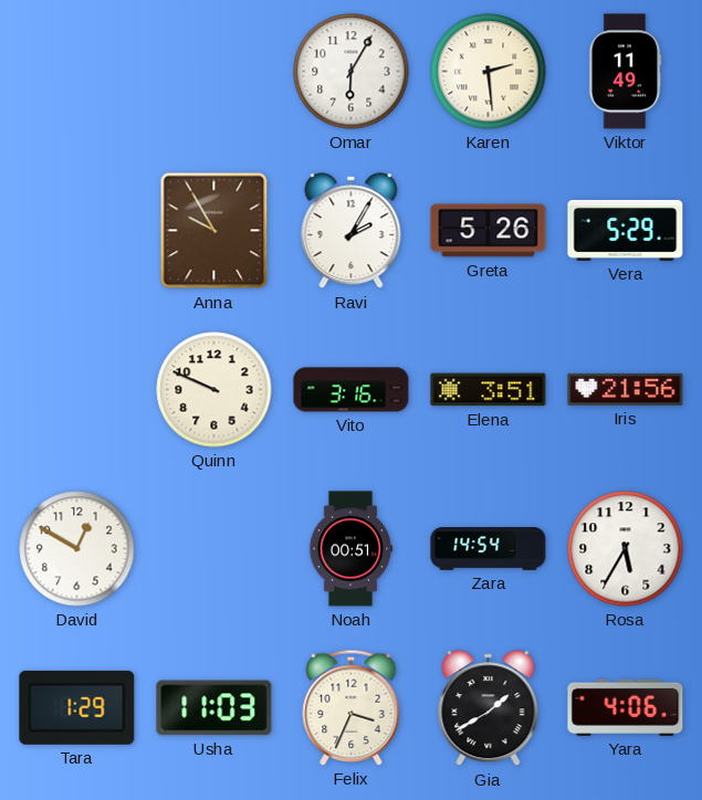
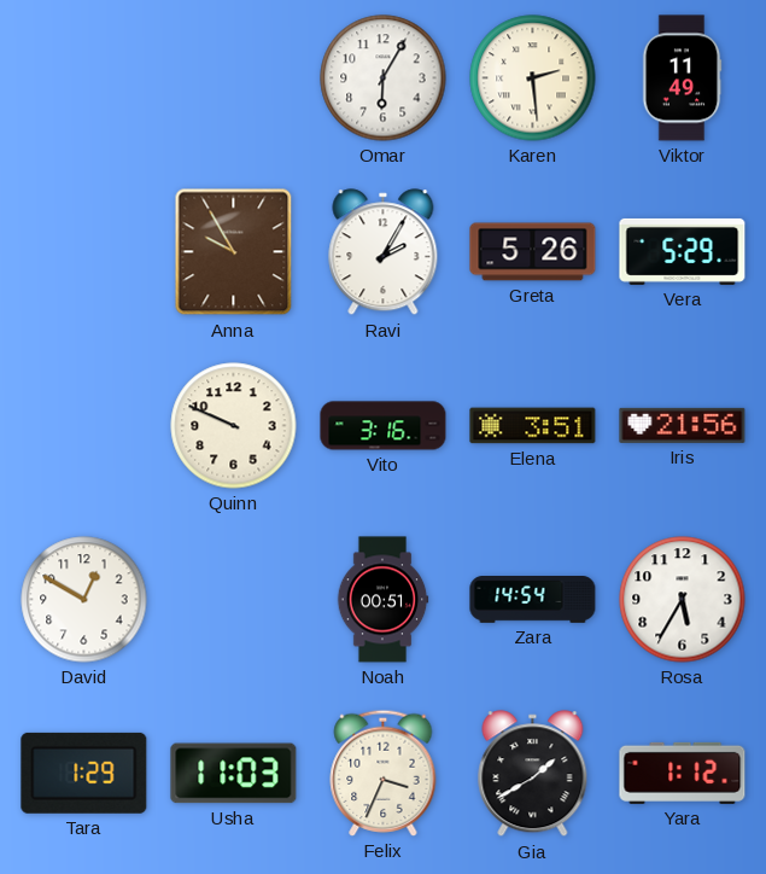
Yara: 4:06 -> 1:12 (683, 773)
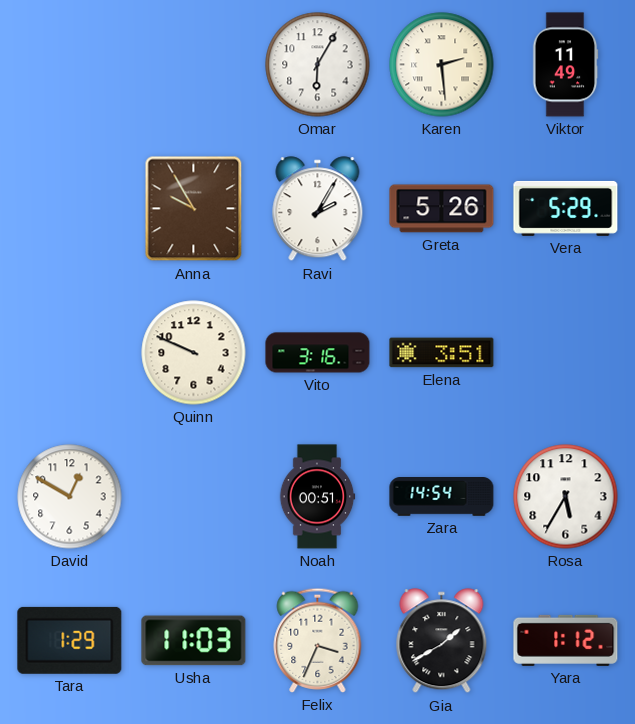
Iris: 21:56 -> none (683, 425)
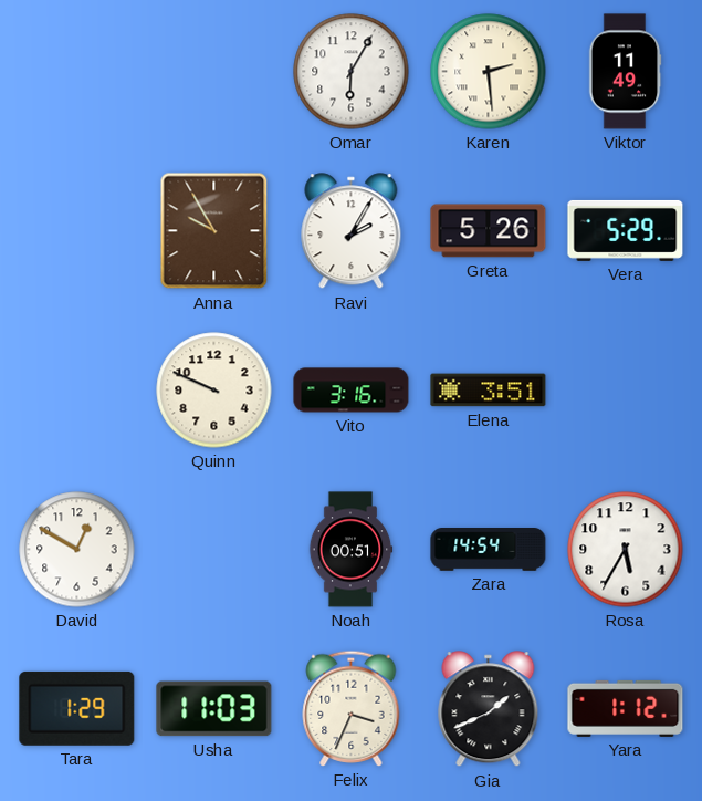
Gia: 1:40 -> 1:41 (489, 709)
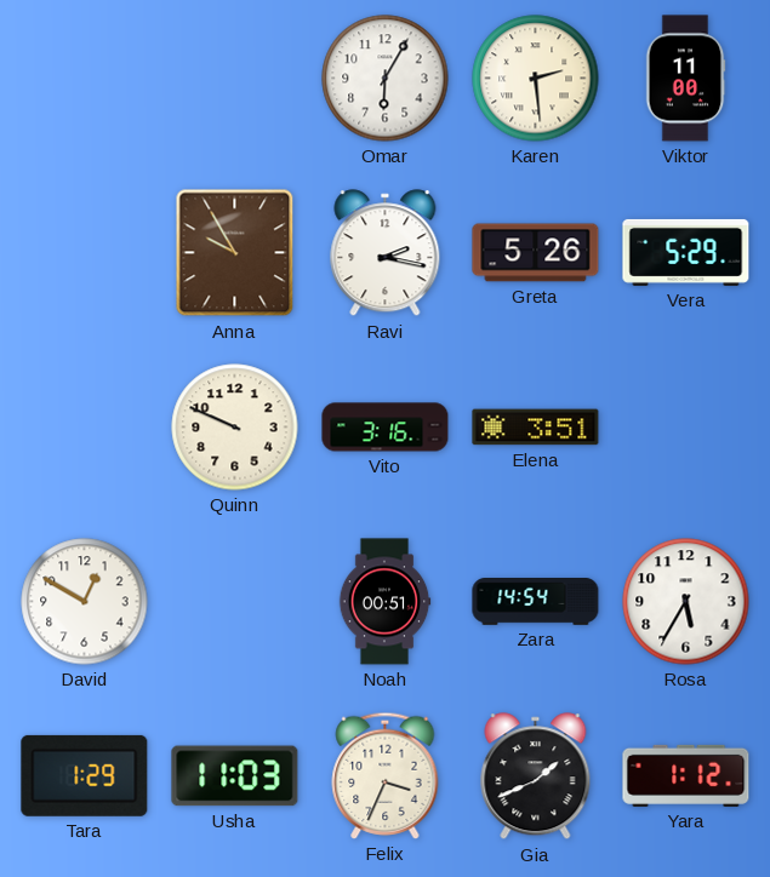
Viktor: 11:49 -> 11:00 (685, 79)
Ravi: 2:05 -> 2:17 (386, 253)
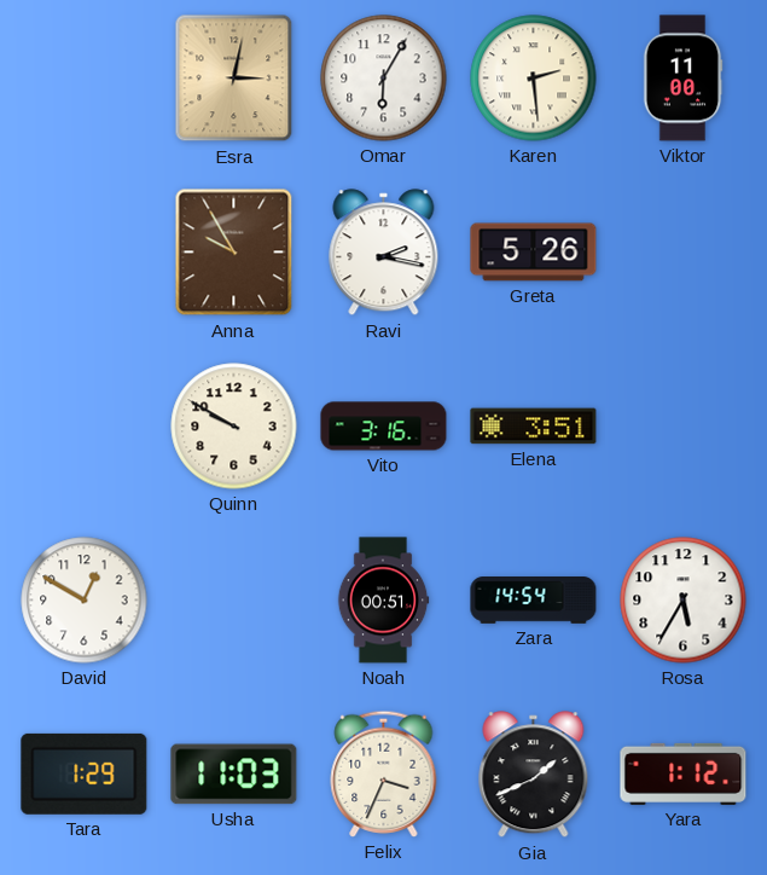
Esra: none -> 3:02 (234, 79)
Vera: 5:29 -> none (686, 252)
Quinn: 9:49 -> 9:50 (234, 427)
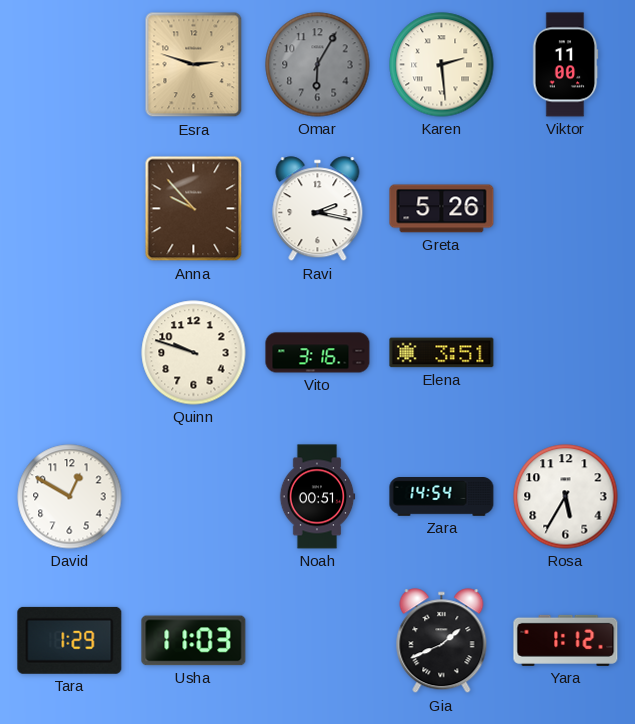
Esra: 3:02 -> 2:48 (194, 65)
Omar dial: white -> grey (318, 65)
Anna: 9:55 -> 9:53 (194, 209)
Quinn: 9:50 -> 9:48 (194, 353)
Felix: 3:34 -> none (384, 773)
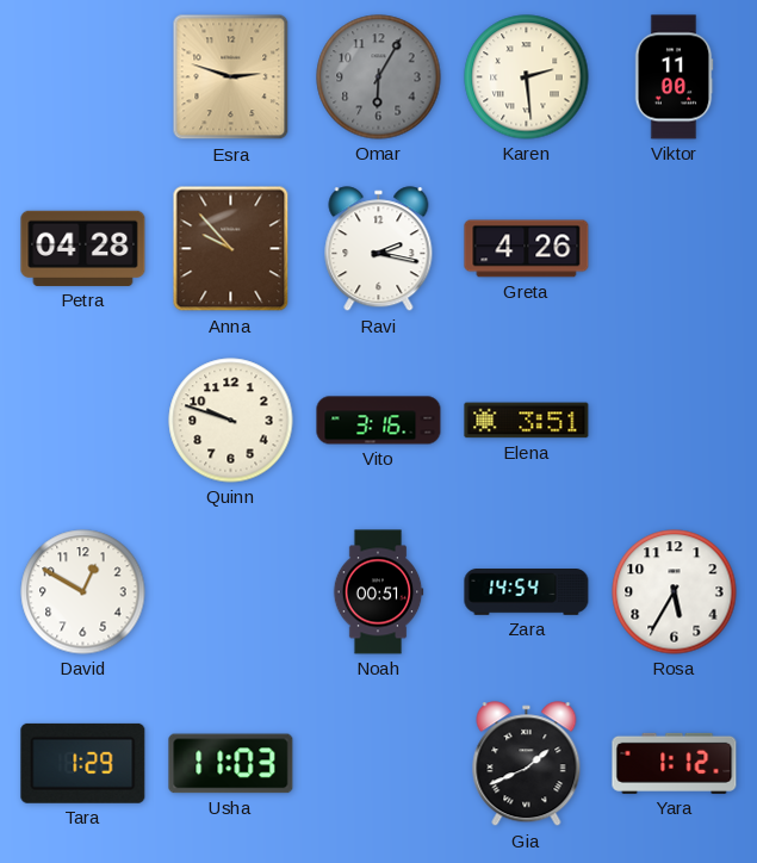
Petra: none -> 04:28 (83, 248)
Greta: 5:26 -> 4:26 (527, 249)
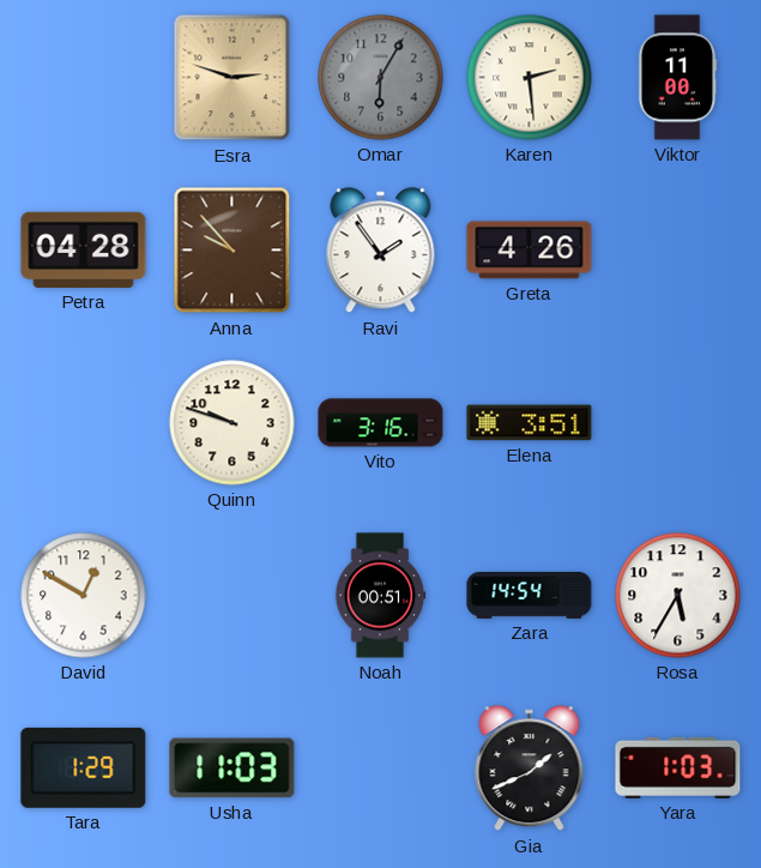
Ravi: 2:17 -> 1:54 (381, 251)
Yara: 1:12 -> 1:03 (678, 767)
